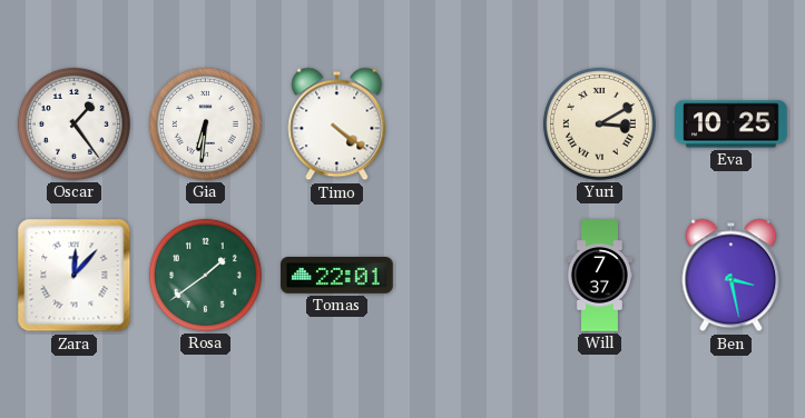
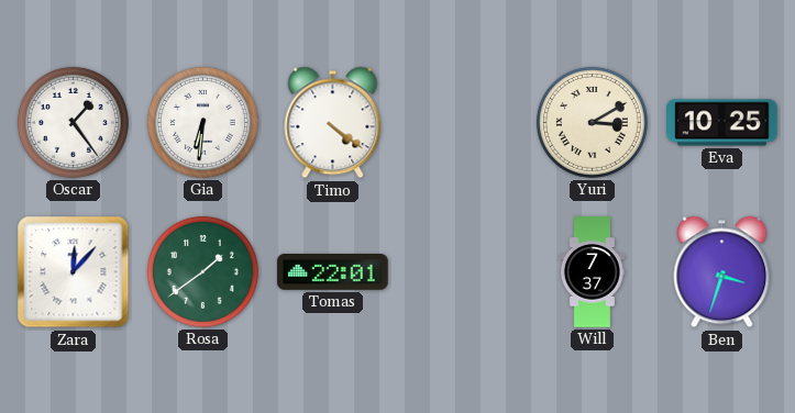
Ben: 3:28 -> 3:33 (722, 272)
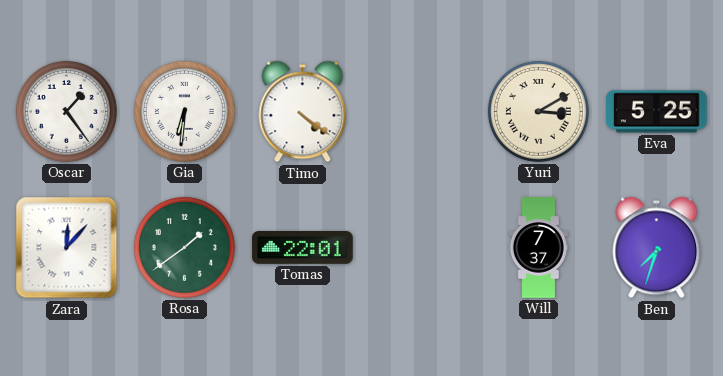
Eva: 10:25 -> 5:25 (657, 112)
Ben: 3:33 -> 7:33 (657, 248)
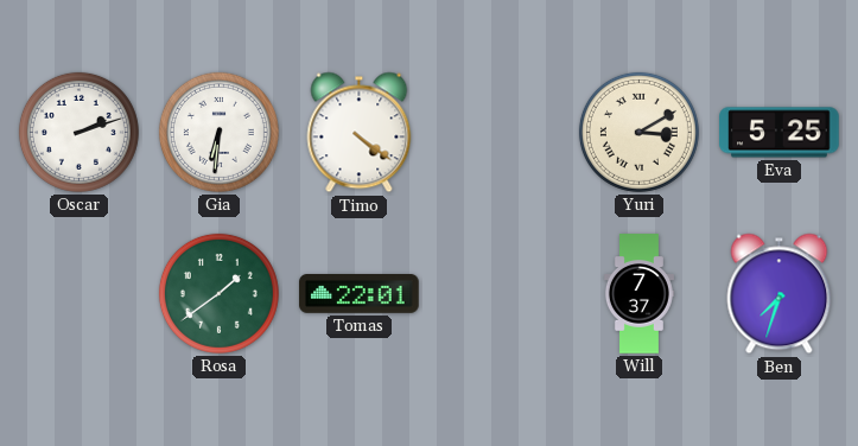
Oscar: 1:24 -> 2:12 (78, 132)
Zara: 12:07 -> none (67, 248)
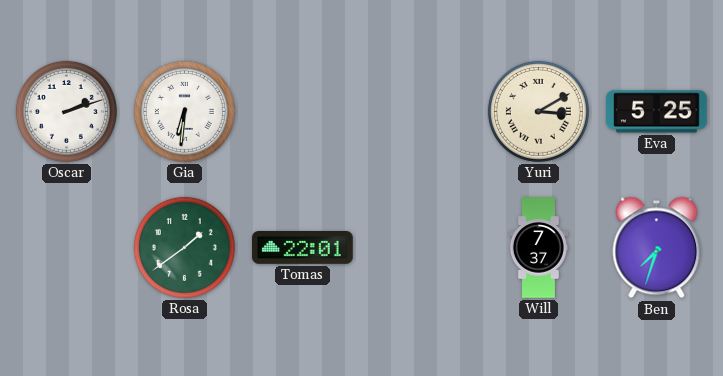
Timo: 4:21 -> none (360, 133)
